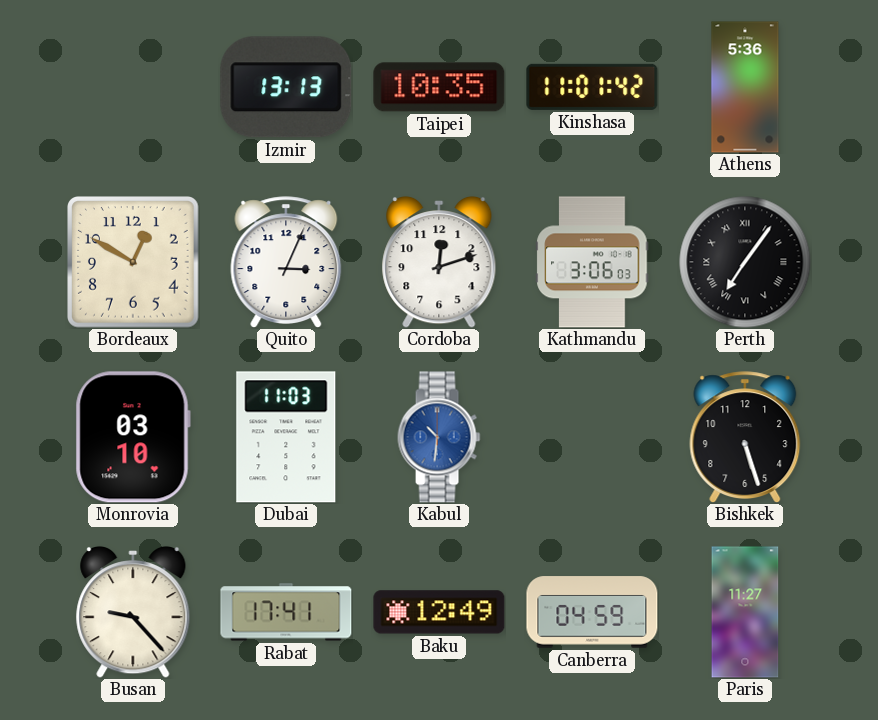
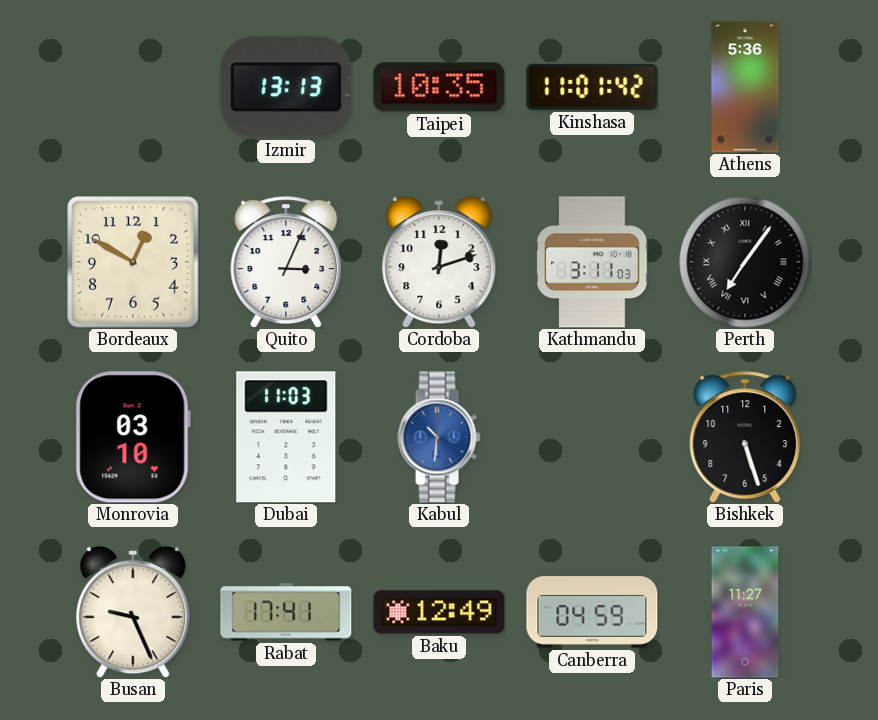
Kathmandu: 3:06 -> 3:11 (592, 262)
Busan: 9:23 -> 9:26 (133, 612)
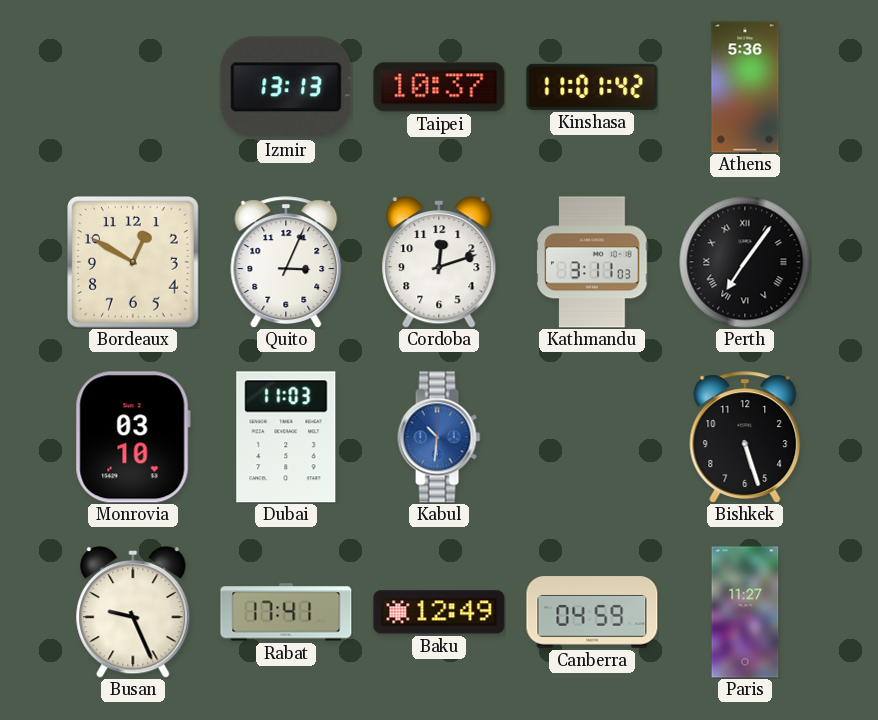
Taipei: 10:35 -> 10:37 (439, 87)
